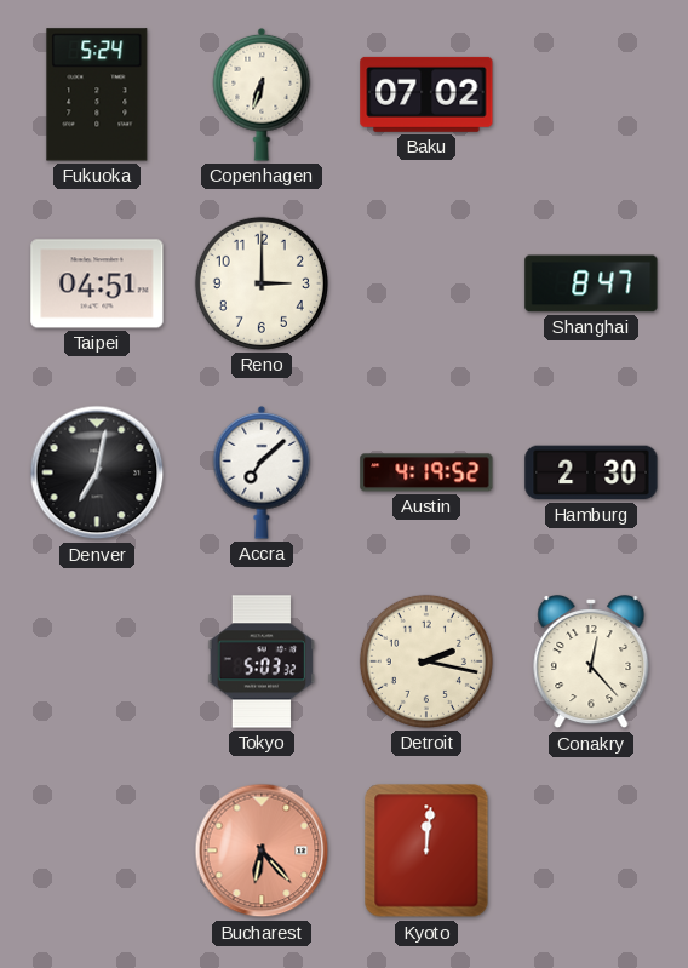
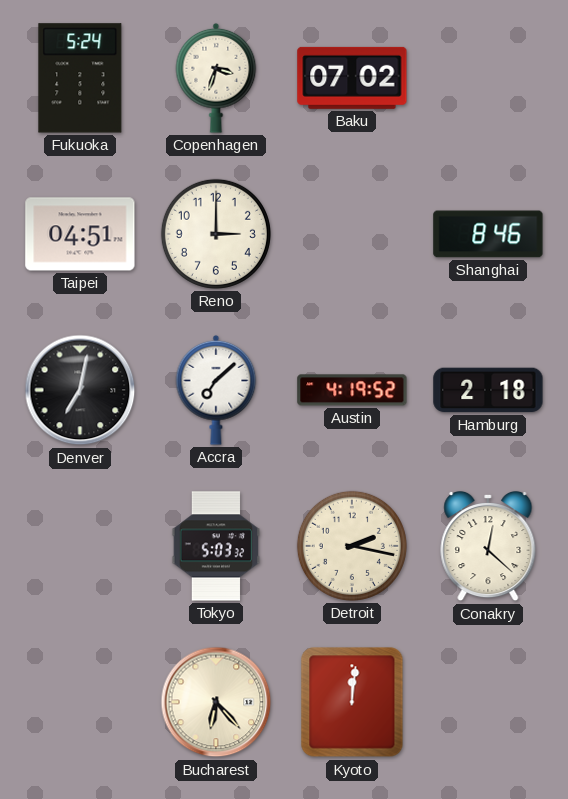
Copenhagen: 6:33 -> 3:33 (216, 78)
Shanghai: 8:47 -> 8:46 (488, 234)
Hamburg: 2:30 -> 2:18 (488, 390)
Conakry: 12:23 -> 12:22 (488, 546)
Bucharest dial: salmon -> cream (216, 702)
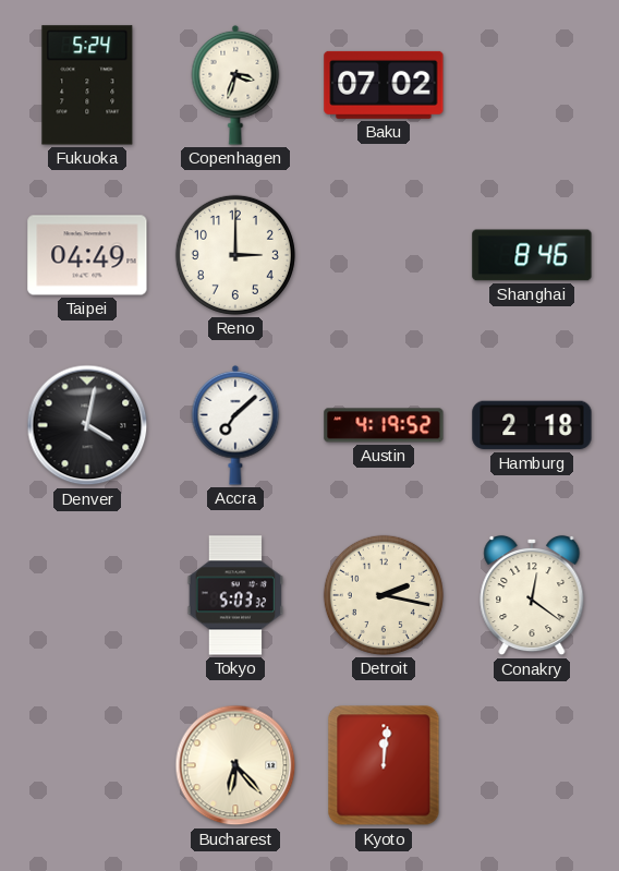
Taipei: 04:51 -> 04:49 (87, 255)
Denver: 7:02 -> 4:02 (87, 425)
Conakry: 12:22 -> 12:21 (532, 595)
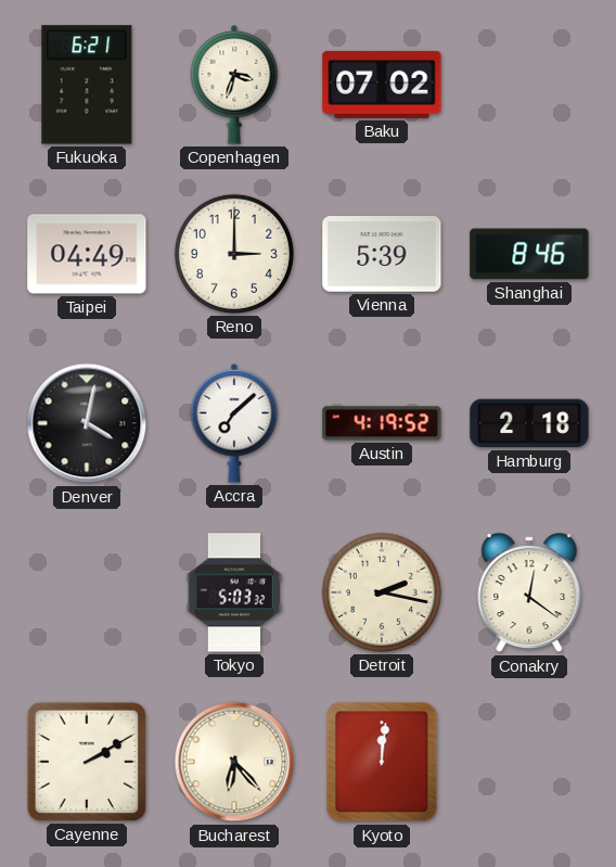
Fukuoka: 5:24 -> 6:21 (87, 85)
Vienna: none -> 5:39 (382, 254)
Cayenne: none -> 2:10 (87, 762)
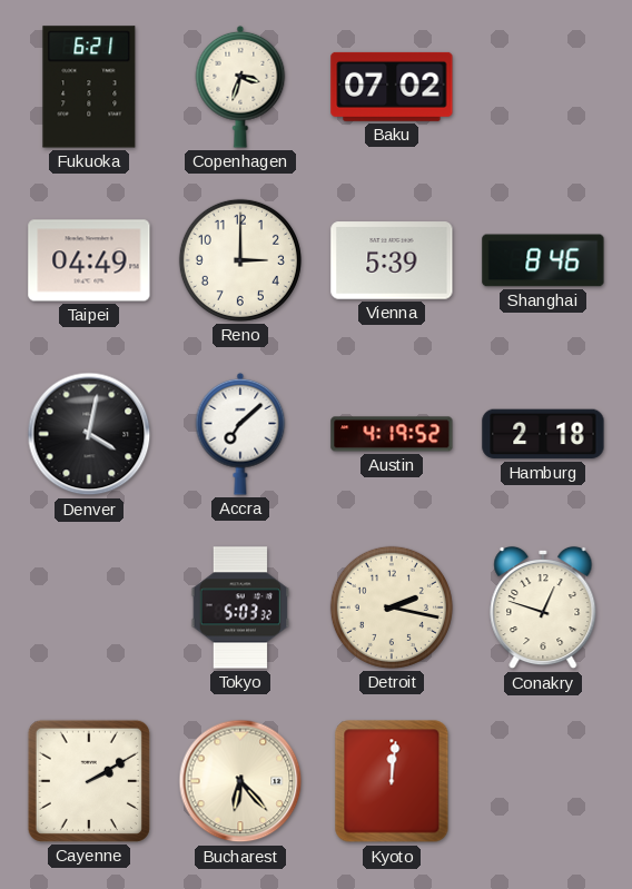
Conakry: 12:21 -> 12:48 (543, 608)
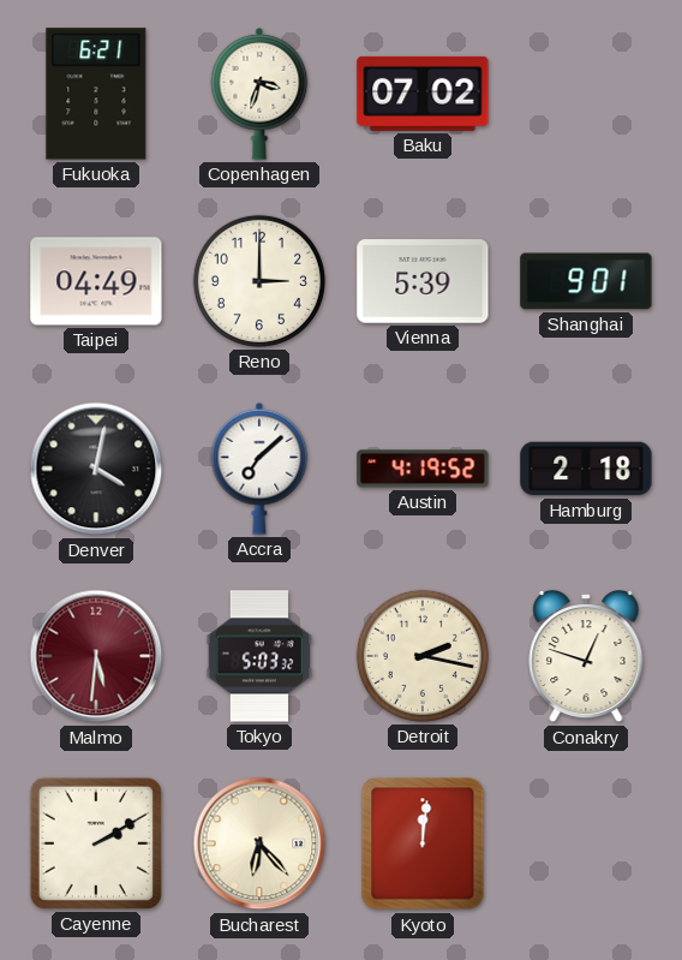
Shanghai: 8:46 -> 9:01 (586, 281)
Malmo: none -> 5:31 (96, 656)
